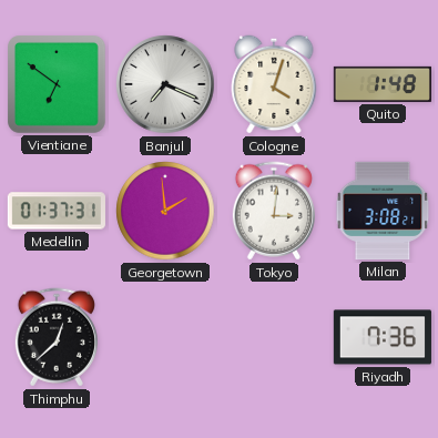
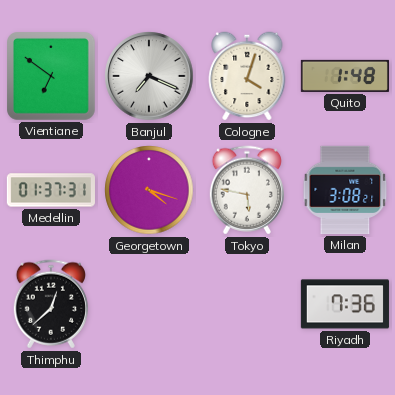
Georgetown: 1:59 -> 4:18 (149, 190)
Tokyo: 3:01 -> 5:47 (247, 190)
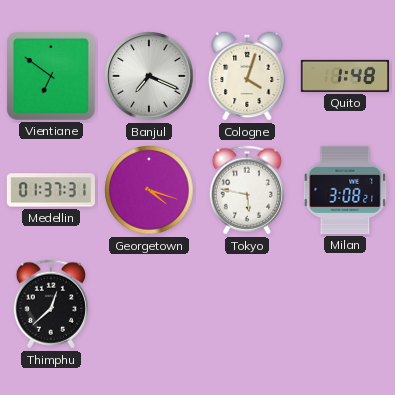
Riyadh: 7:36 -> none (345, 304)
